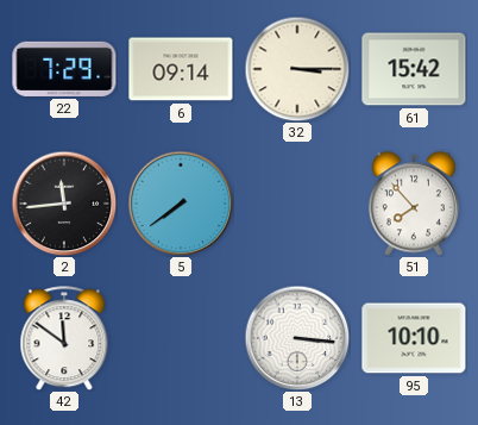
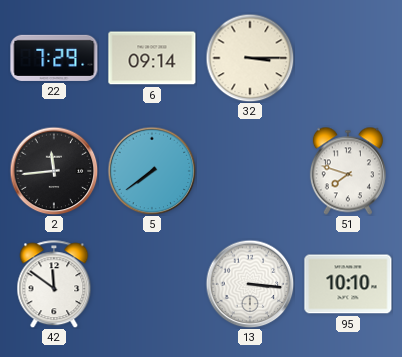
61: 15:42 -> none (414, 69)
51: 7:53 -> 7:48 (348, 171)
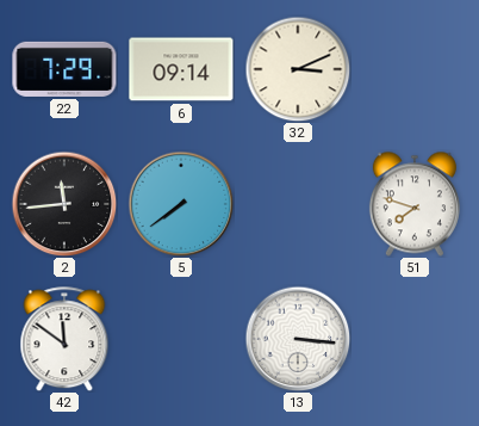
32: 3:15 -> 3:11 (298, 69)
95: 10:10 -> none (348, 284)
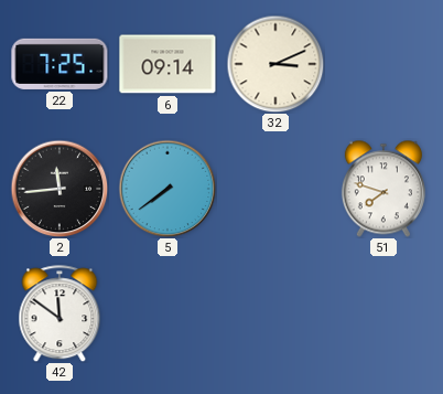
22: 7:29 -> 7:25 (60, 64)
13: 3:16 -> none (298, 339)
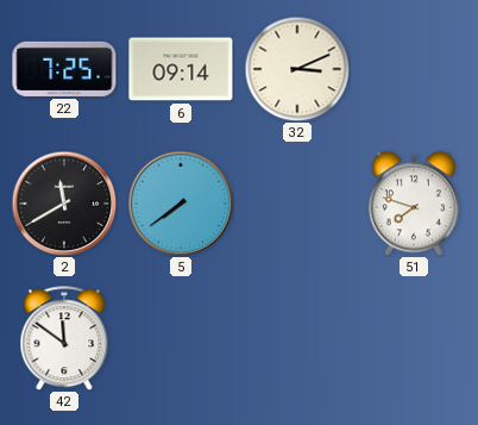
2: 11:44 -> 11:40 (64, 204)
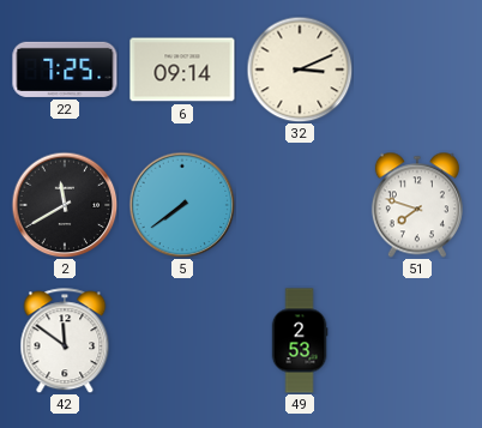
49: none -> 2:53 (300, 340)
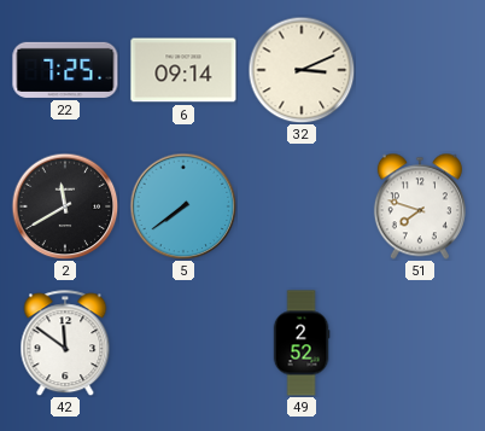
49: 2:53 -> 2:52 (302, 343)
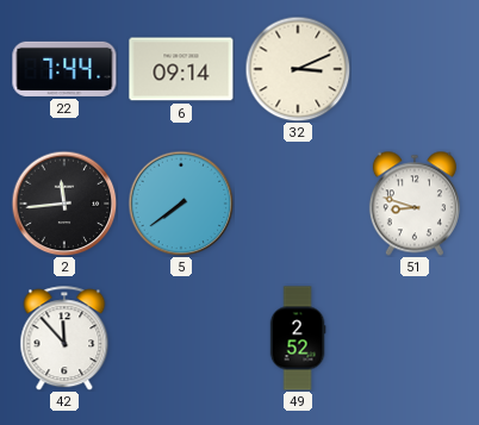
22: 7:25 -> 7:44 (64, 69)
2: 11:40 -> 11:44 (64, 204)
51: 7:48 -> 8:48 (415, 204)
42: 11:51 -> 11:53 (64, 338)
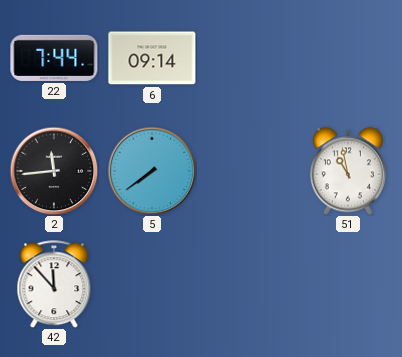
32: 3:11 -> none (298, 69)
51: 8:48 -> 10:58 (348, 171)
49: 2:52 -> none (298, 338)
